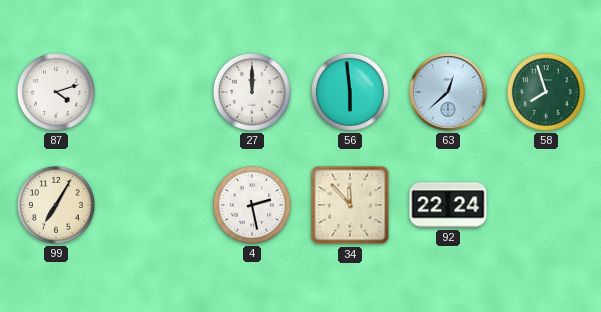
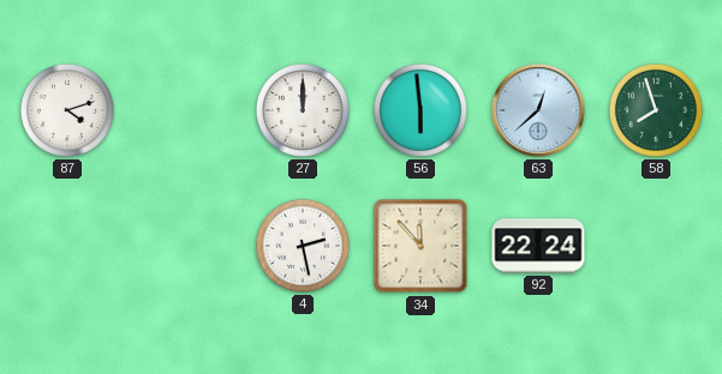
99: 7:05 -> none (56, 205)
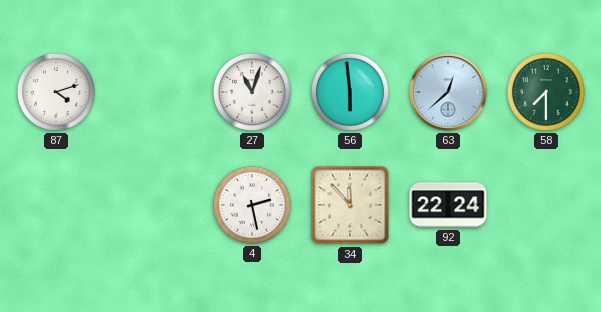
27: 12:00 -> 11:03 (252, 92)
58: 7:57 -> 7:30 (546, 92)
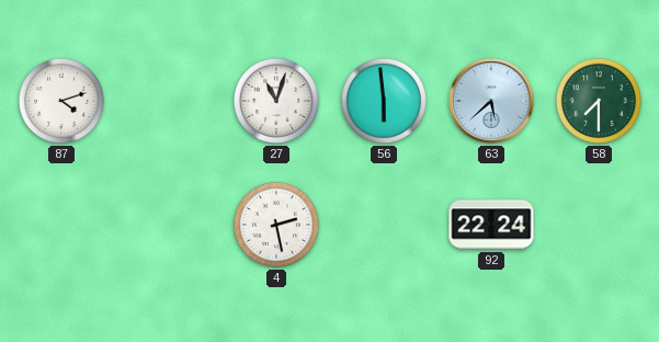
63: 12:38 -> 5:38 (491, 101)
34: 11:53 -> none (350, 205)
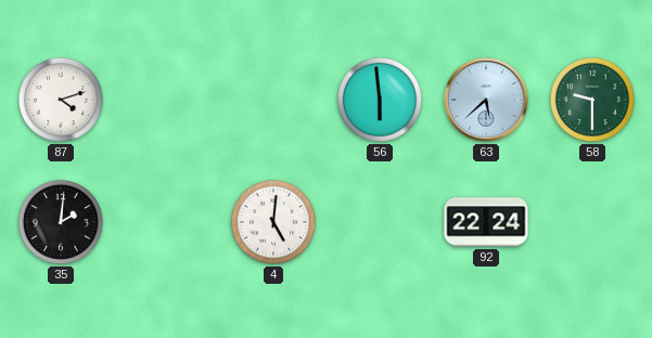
27: 11:03 -> none (276, 101)
58: 7:30 -> 9:30 (592, 100)
35: none -> 2:01 (61, 222)
4: 2:28 -> 5:01 (273, 222)
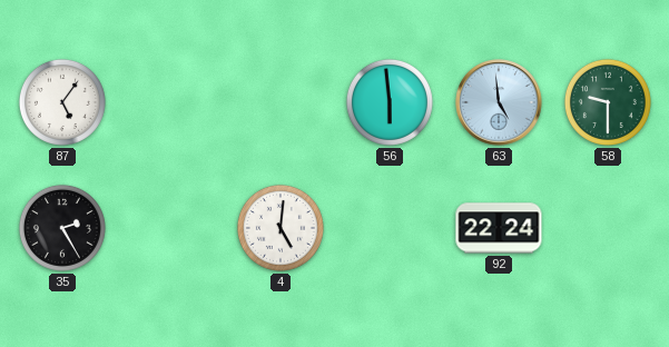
87: 4:12 -> 5:06 (62, 102)
63: 5:38 -> 4:59 (499, 102)
35: 2:01 -> 2:25 (62, 228)
